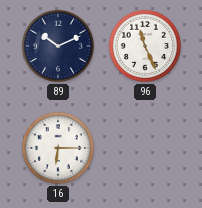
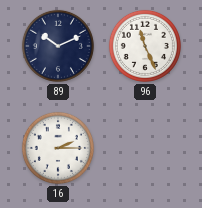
16: 6:15 -> 2:15 (58, 148)
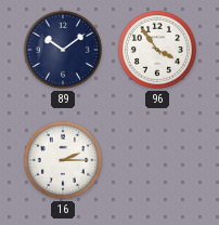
89: 10:11 -> 10:09 (63, 50)
96: 11:26 -> 3:54 (157, 50)
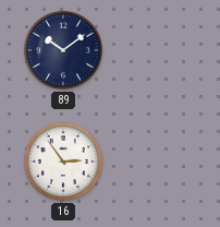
96: 3:54 -> none (157, 50)
16: 2:15 -> 2:54 (63, 162)
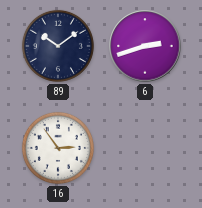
6: none -> 2:42 (145, 46)
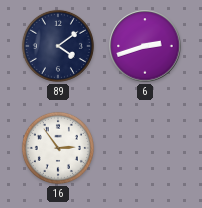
89: 10:09 -> 4:09 (58, 46)
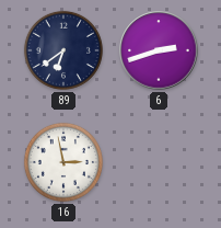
89: 4:09 -> 6:39 (63, 50)
16: 2:54 -> 2:58 (63, 162)
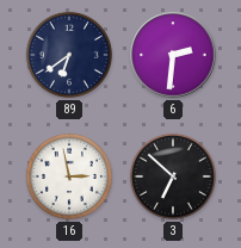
6: 2:42 -> 2:31 (173, 55)
3: none -> 6:52 (173, 176)
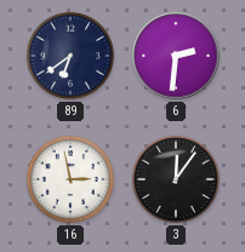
3: 6:52 -> 12:06 (176, 179)
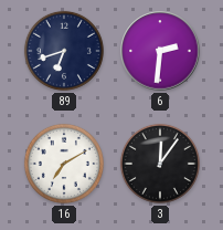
89: 6:39 -> 6:42 (64, 51)
16: 2:58 -> 7:10 (64, 164)
